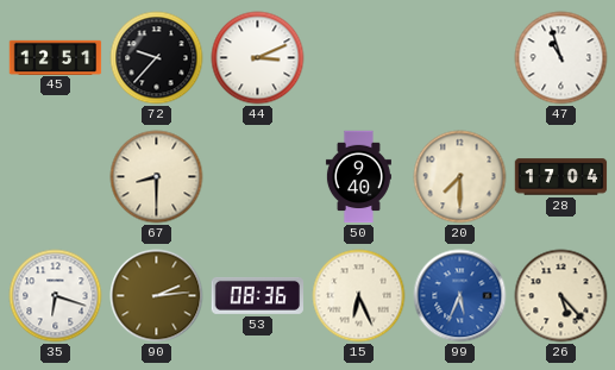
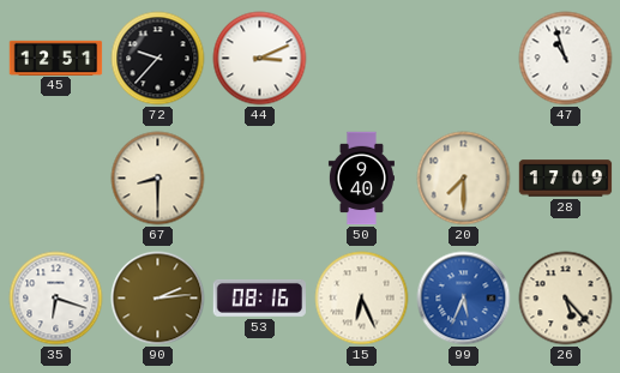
28: 17:04 -> 17:09 (566, 179)
53: 08:36 -> 08:16 (260, 297)
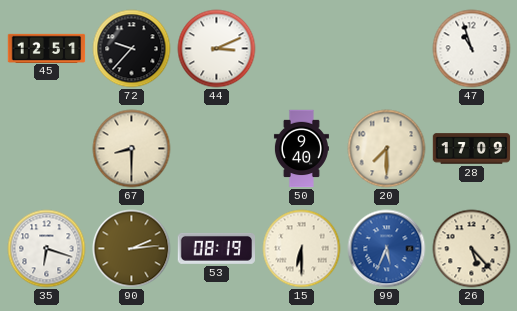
53: 08:16 -> 08:19 (217, 248)
15: 6:26 -> 6:30 (302, 249)
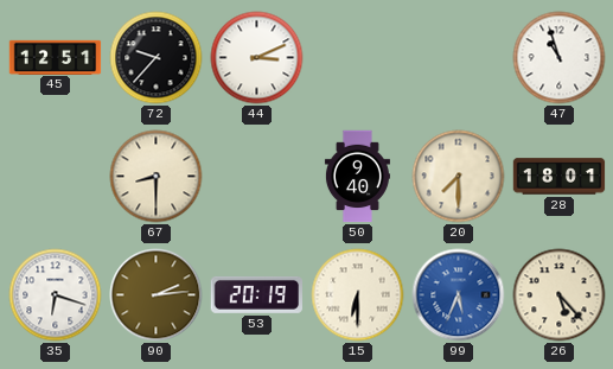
28: 17:09 -> 18:01 (560, 177)
53: 08:19 -> 20:19 (257, 294)
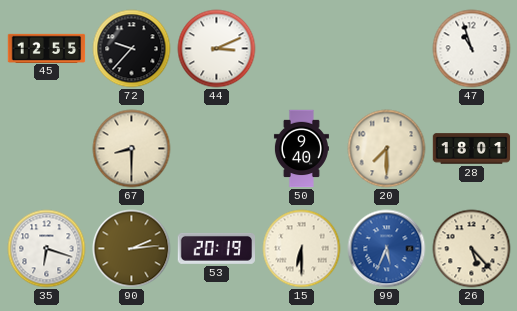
45: 12:51 -> 12:55 (47, 48)
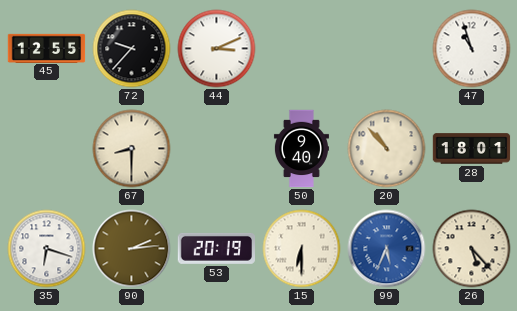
20: 7:30 -> 10:53 (387, 149)
